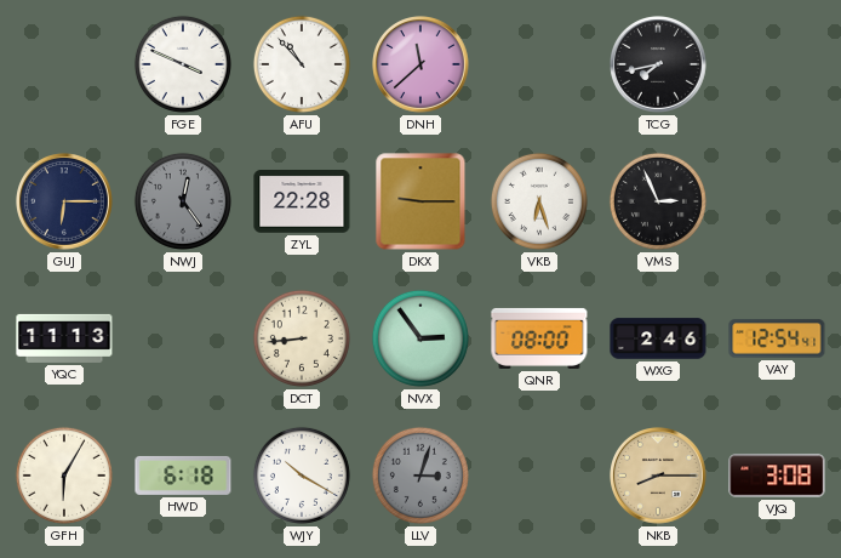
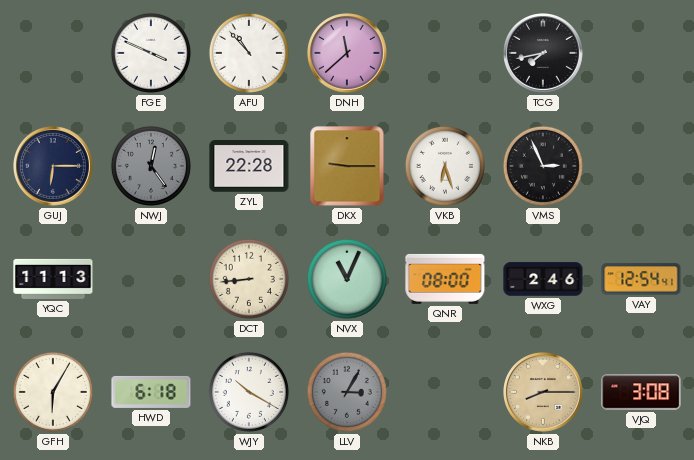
NVX: 2:54 -> 11:04 (347, 279)
LLV: 3:03 -> 3:05 (347, 392)
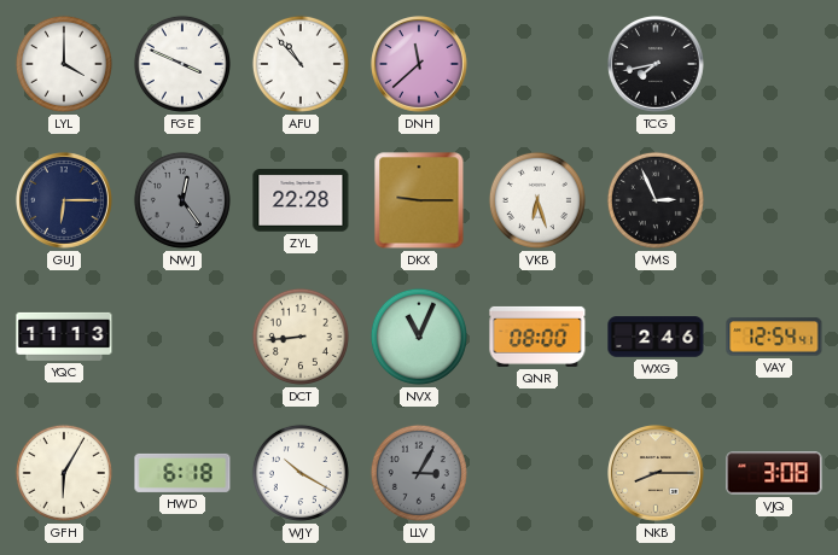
LYL: none -> 4:00 (64, 64)
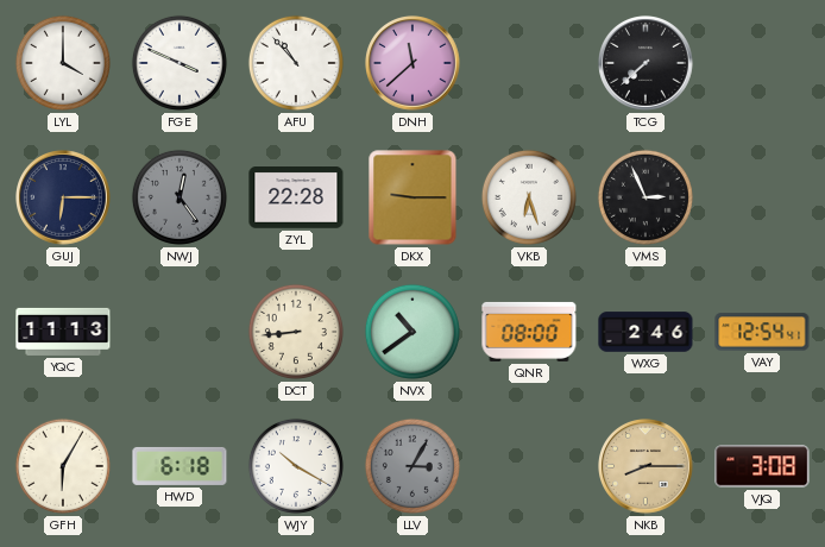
TCG: 7:43 -> 7:38 (647, 64)
NVX: 11:04 -> 10:39 (413, 332)
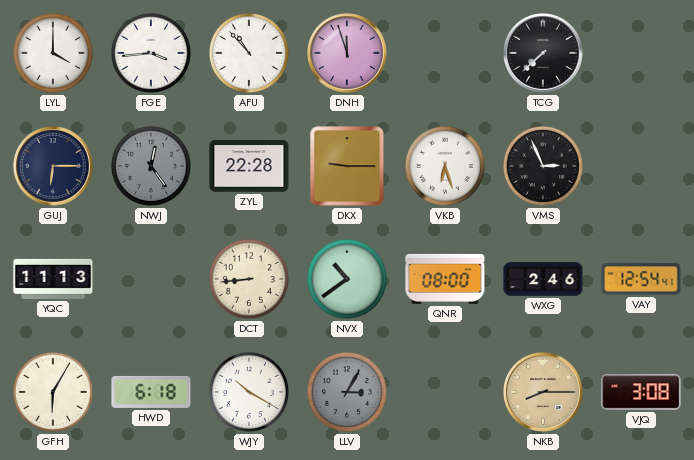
FGE: 3:49 -> 3:44 (151, 53)
DNH: 11:38 -> 11:57 (348, 54)
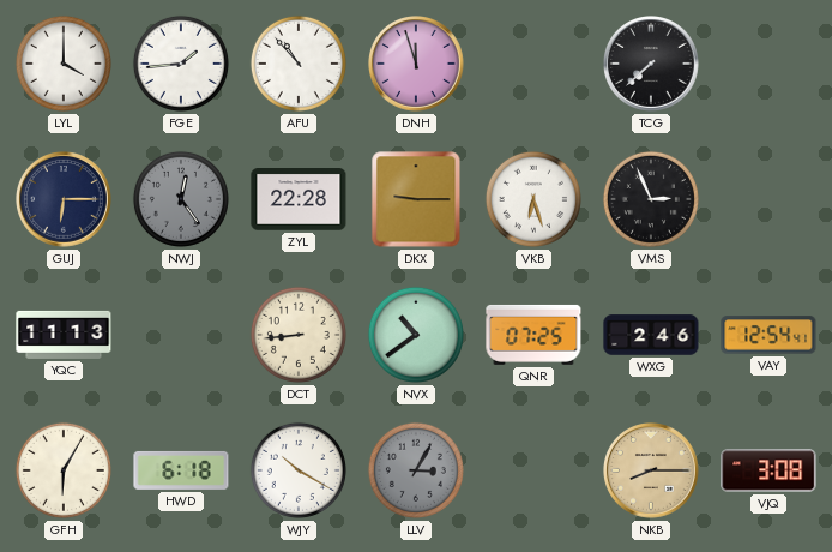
FGE: 3:44 -> 1:44 (181, 64)
QNR: 08:00 -> 07:25 (533, 335)
